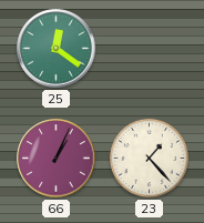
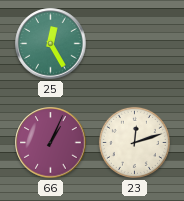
25: 12:21 -> 12:25 (51, 44)
23: 1:23 -> 12:12 (134, 142)
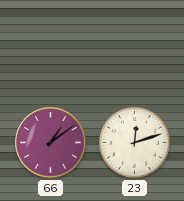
25: 12:25 -> none (51, 44)
66: 1:04 -> 1:09 (51, 143)
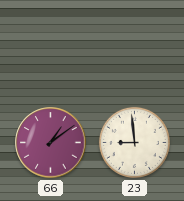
23: 12:12 -> 8:59 (134, 142)
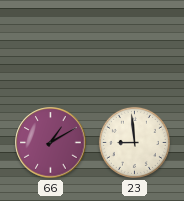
66: 1:09 -> 1:10 (51, 143)
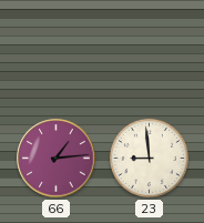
66: 1:10 -> 1:14 (57, 159)
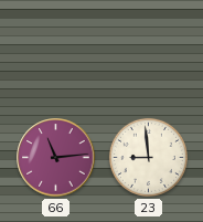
66: 1:14 -> 11:14 (56, 158)
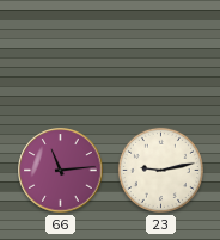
23: 8:59 -> 9:13 (160, 170)
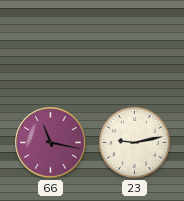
66: 11:14 -> 11:17 (51, 143)
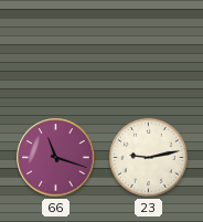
66: 11:17 -> 11:18 (56, 158)
